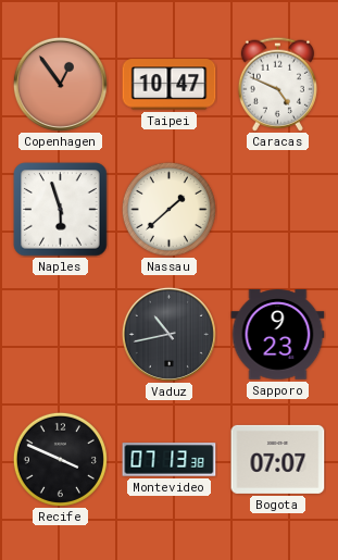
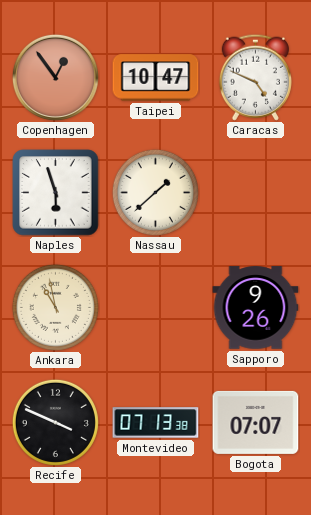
Ankara: none -> 10:58 (55, 307)
Vaduz: 10:43 -> none (168, 334)
Sapporo: 9:23 -> 9:26 (256, 308)
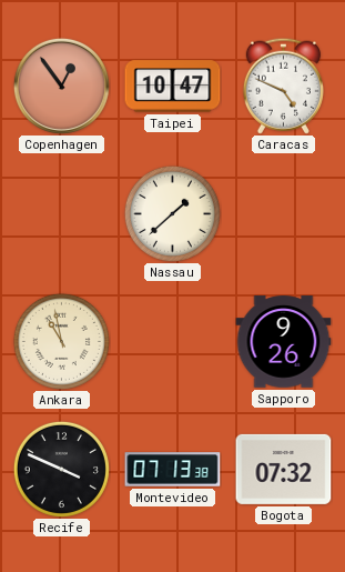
Naples: 5:57 -> none (56, 193)
Bogota: 07:07 -> 07:32 (284, 469)
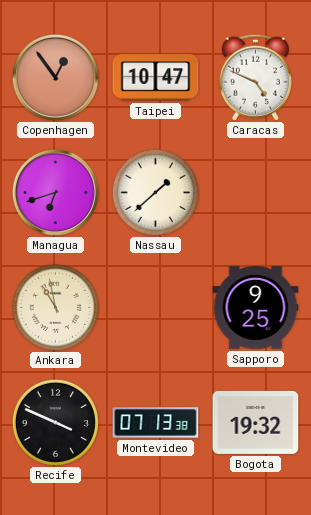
Managua: none -> 6:42 (55, 192)
Sapporo: 9:26 -> 9:25 (256, 308)
Bogota: 07:32 -> 19:32 (256, 422)
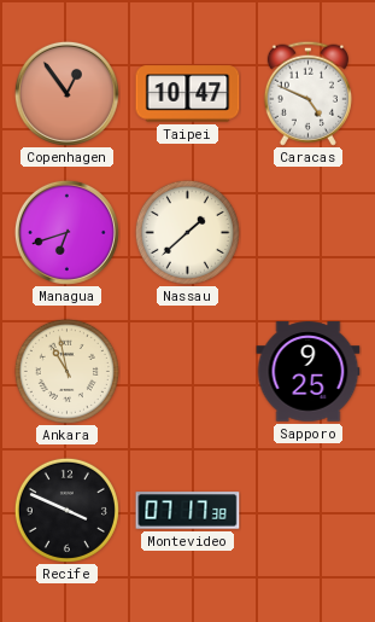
Montevideo: 07:13 -> 07:17 (188, 511)
Bogota: 19:32 -> none (256, 422)
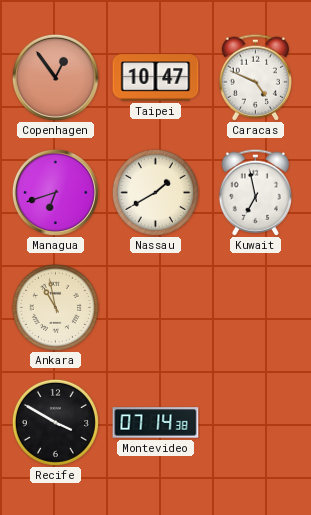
Nassau: 1:38 -> 1:40 (155, 192)
Kuwait: none -> 6:58 (255, 192)
Sapporo: 9:25 -> none (309, 372)
Recife: 3:49 -> 3:50 (55, 422)
Montevideo: 07:17 -> 07:14 (156, 423)
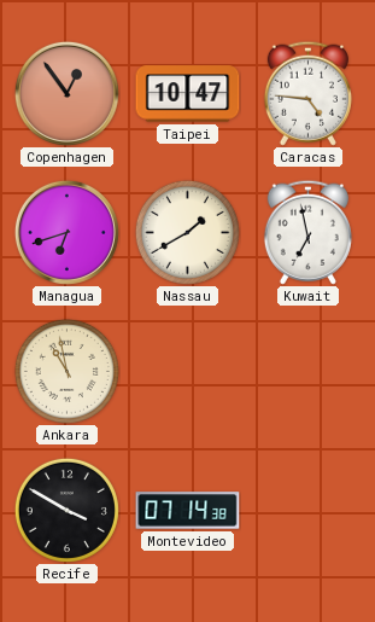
Caracas: 4:49 -> 4:46 (307, 93)
